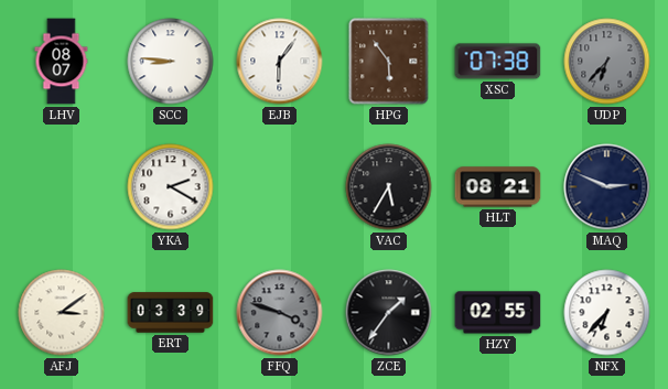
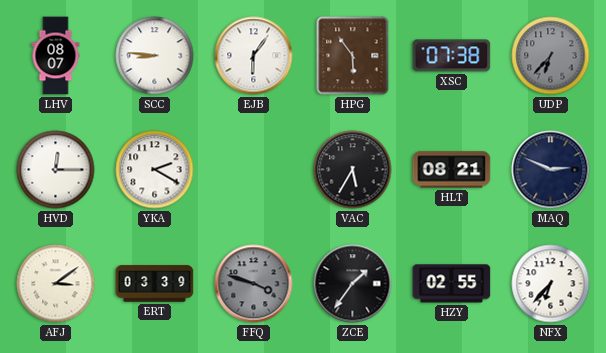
HVD: none -> 12:15 (56, 170)
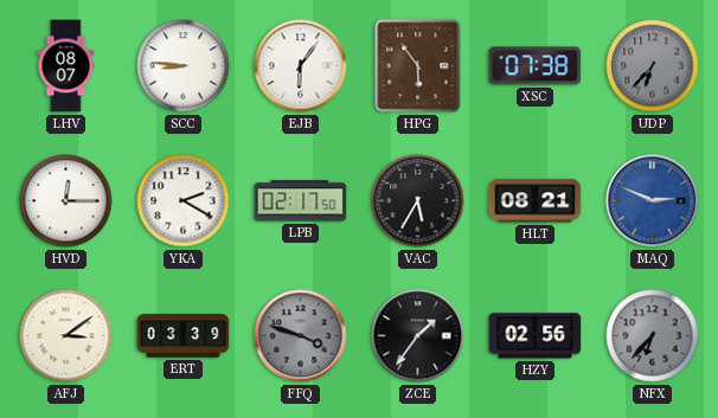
LPB: none -> 02:17 (301, 201)
MAQ dial: navy -> blue (653, 201)
HZY: 02:55 -> 02:56 (536, 336)
NFX dial: white -> grey (653, 336)
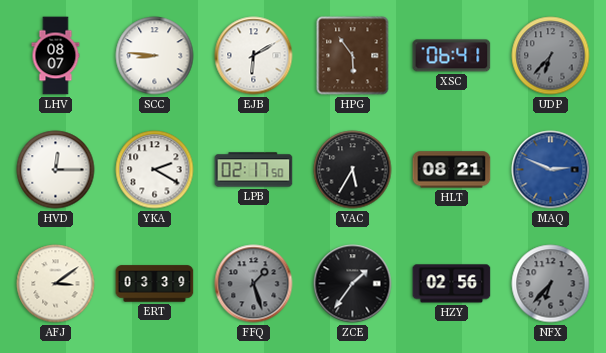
EJB: 6:06 -> 6:10 (254, 56)
XSC: 07:38 -> 06:41 (452, 56)
FFQ: 3:48 -> 1:27 (254, 284)
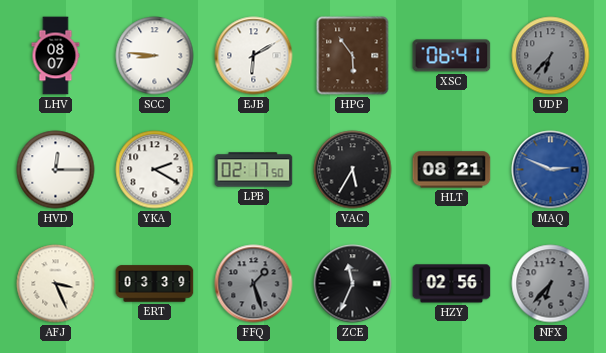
AFJ: 3:09 -> 3:26 (56, 284)
ZCE: 1:36 -> 11:34 (353, 284)
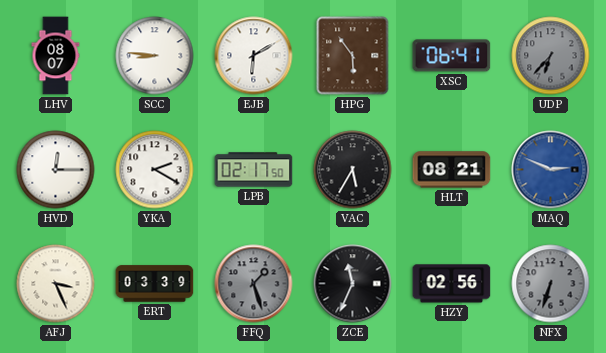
NFX: 6:37 -> 6:33 (551, 284)
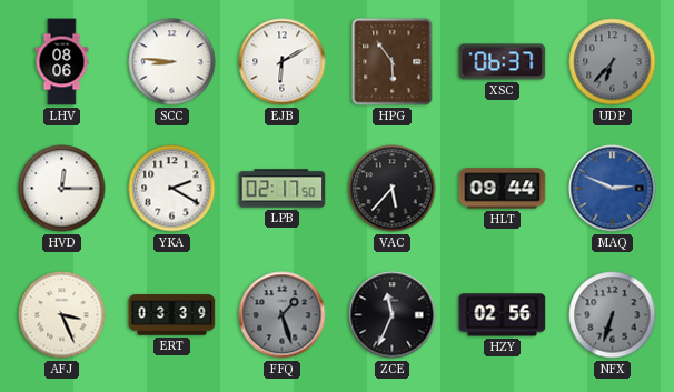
LHV: 08:07 -> 08:06 (62, 62)
XSC: 06:41 -> 06:37 (503, 62)
VAC: 5:35 -> 5:37 (393, 189)
HLT: 08:21 -> 09:44 (503, 189)
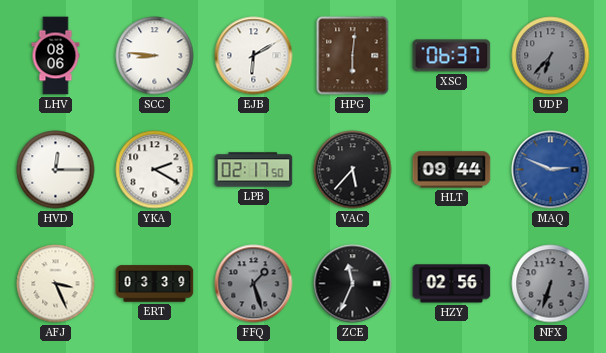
HPG: 5:54 -> 6:01 (353, 56)
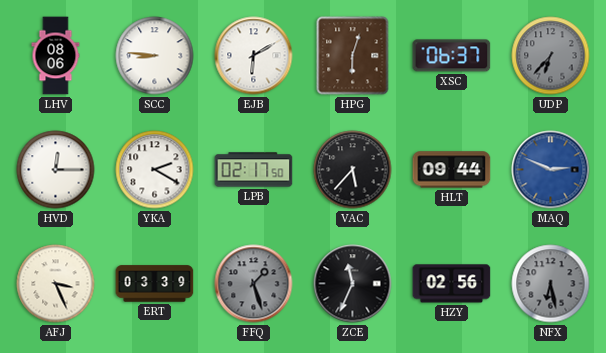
HPG: 6:01 -> 6:03 (353, 56)
NFX: 6:33 -> 6:28 (551, 284)
